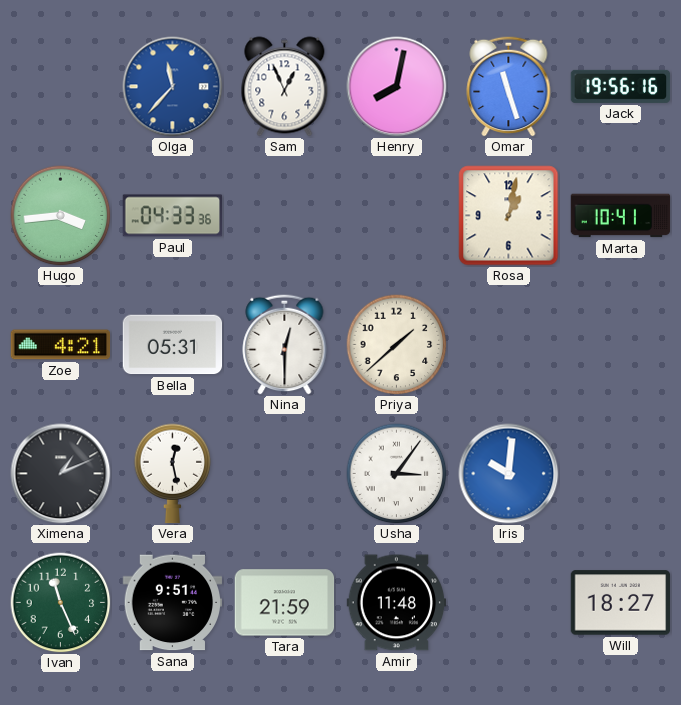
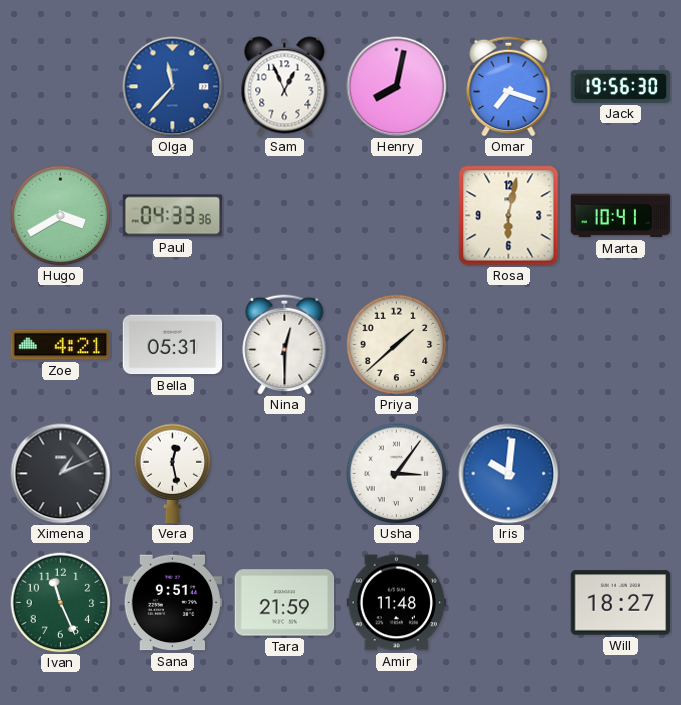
Omar: 11:27 -> 7:18 (509, 86)
Jack: 19:56:16 -> 19:56:30 (621, 86)
Hugo: 3:44 -> 3:40 (61, 216)
Rosa: 1:02 -> 6:02 (509, 216)
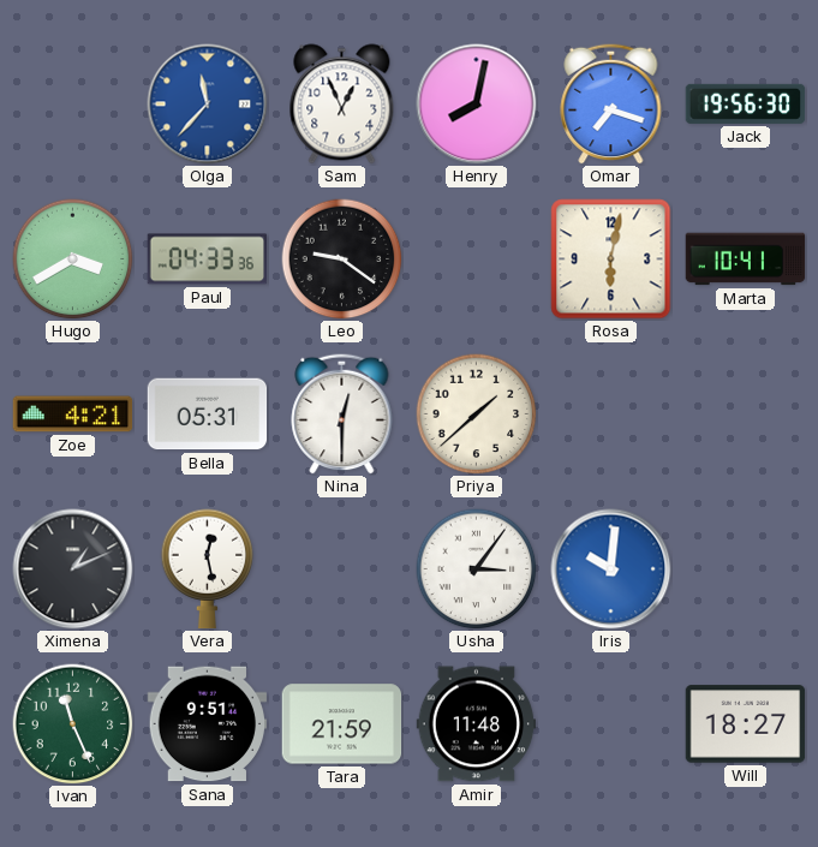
Leo: none -> 9:21 (342, 260)
